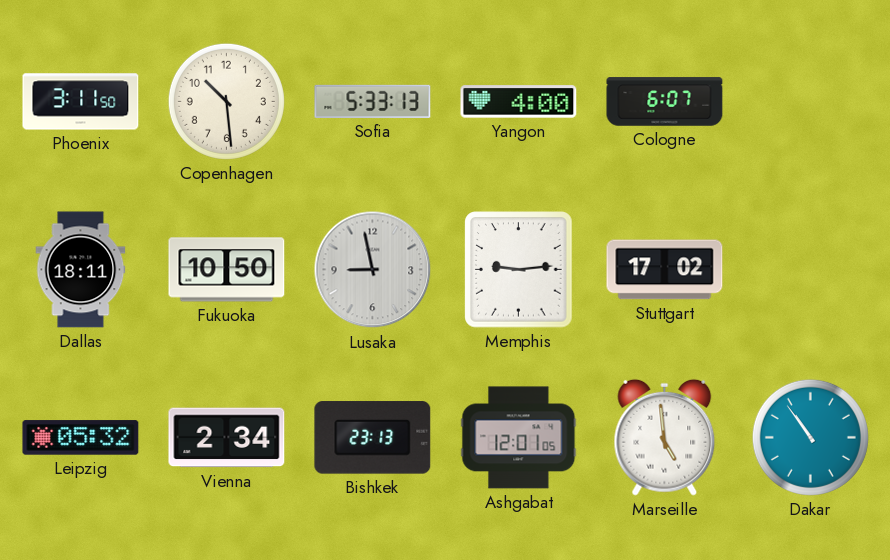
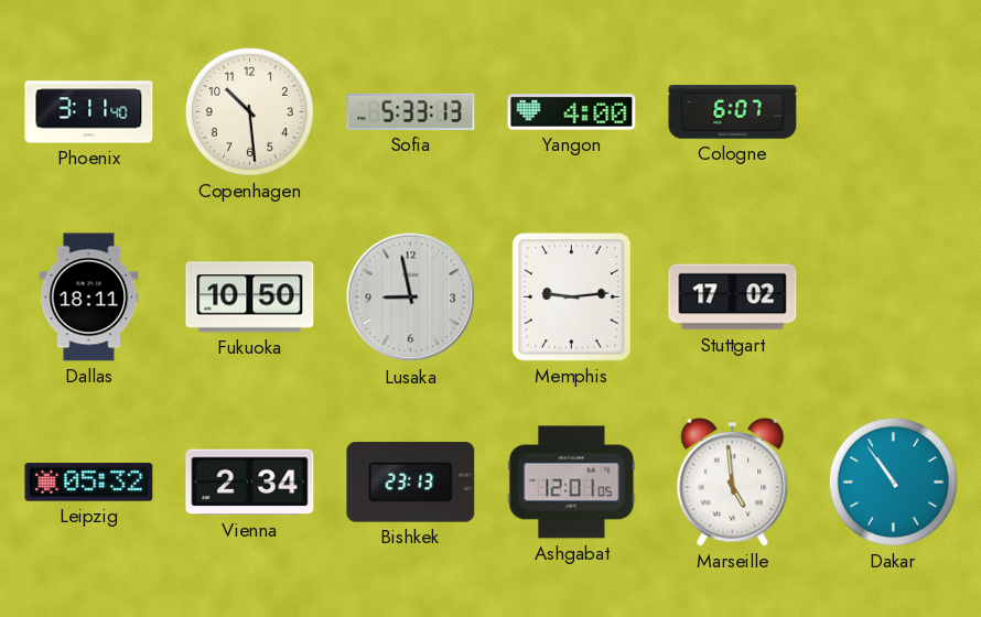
Phoenix: 3:11:50 -> 3:11:40 (89, 112)
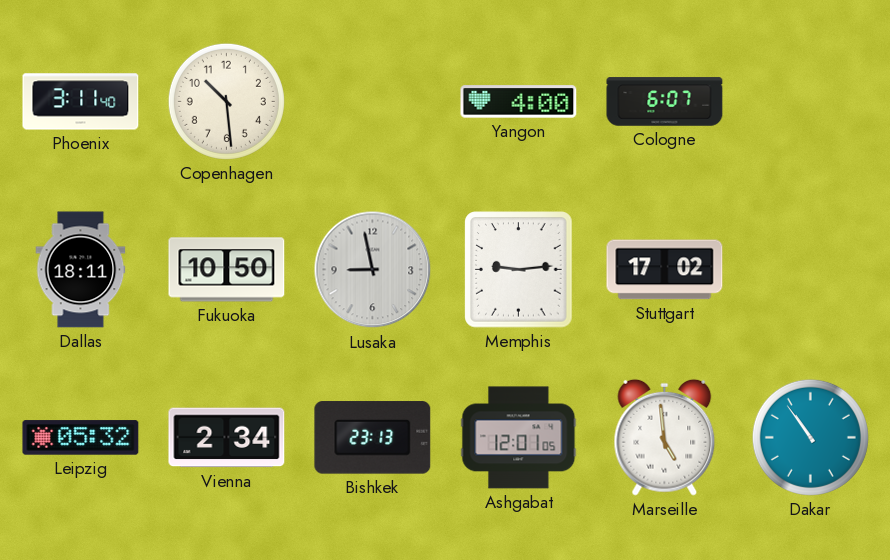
Sofia: 5:33 -> none (411, 111)
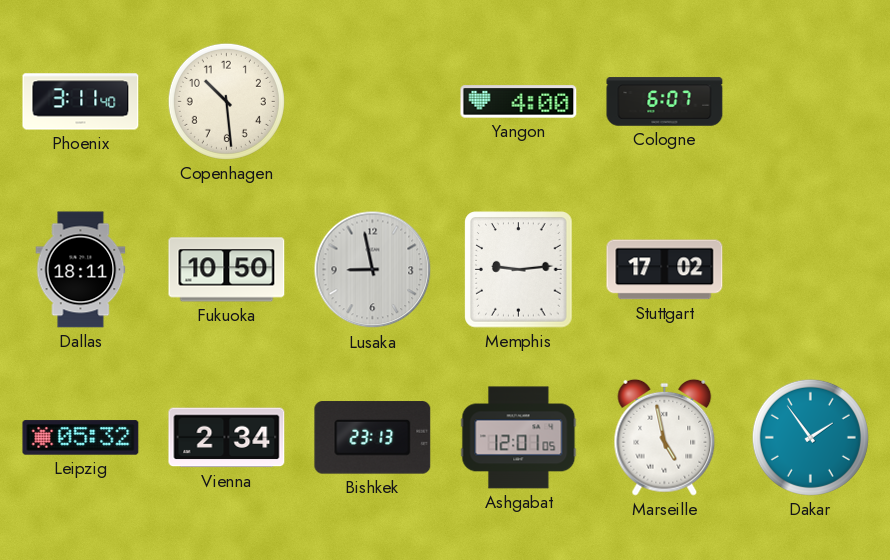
Marseille: 4:59 -> 4:58 (665, 437)
Dakar: 10:54 -> 1:54 (810, 437)
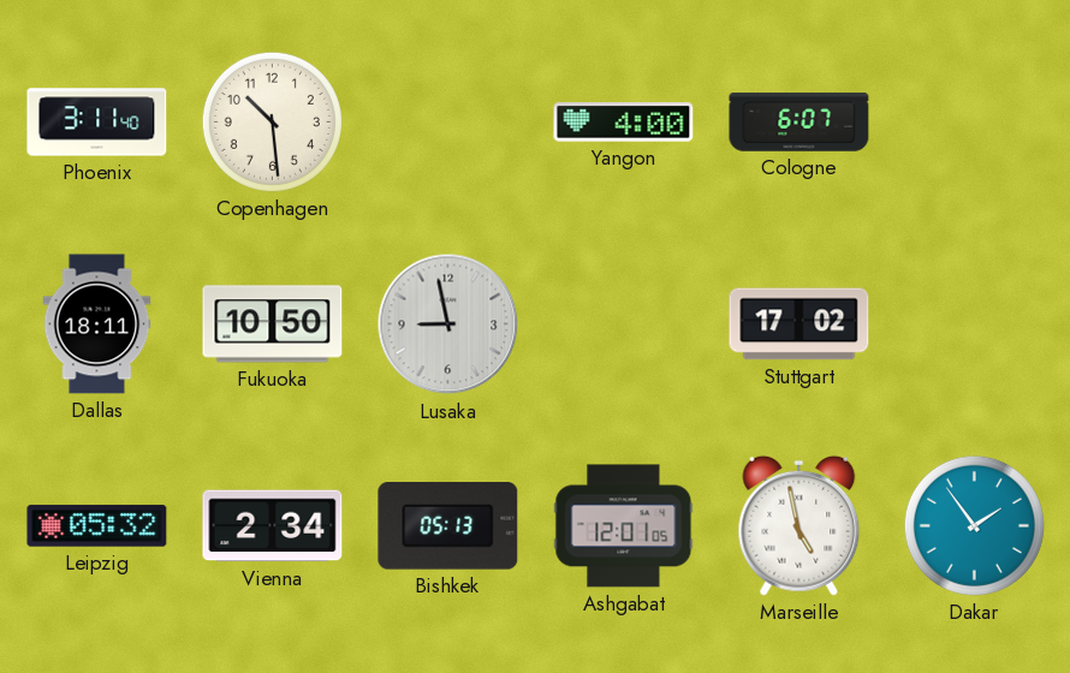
Memphis: 9:14 -> none (519, 270)
Bishkek: 23:13 -> 05:13 (448, 526)
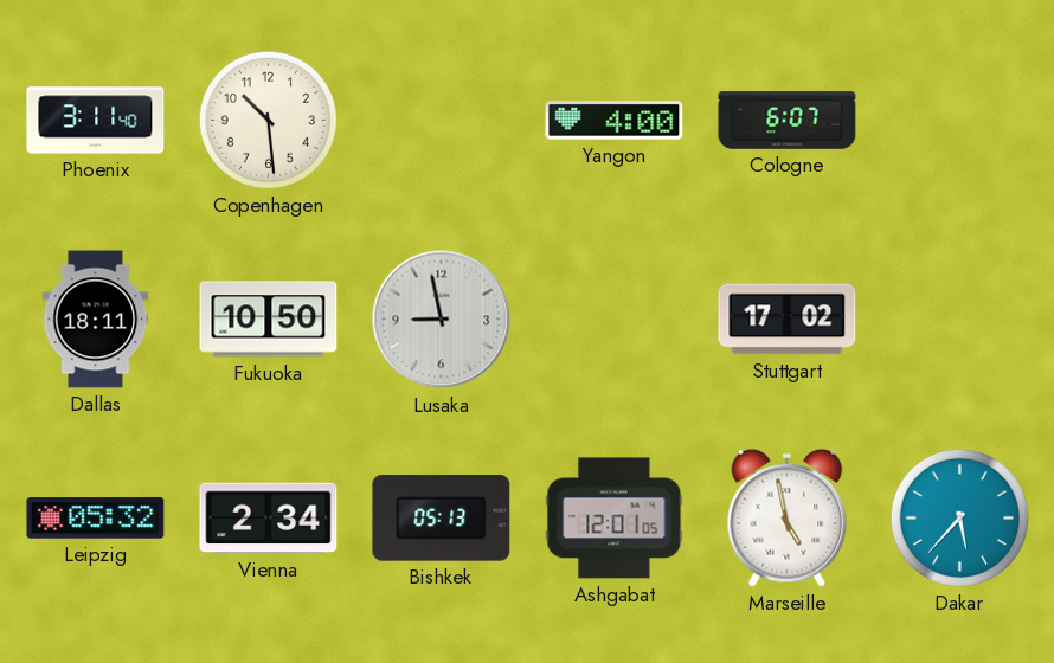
Dakar: 1:54 -> 5:37 (959, 517)
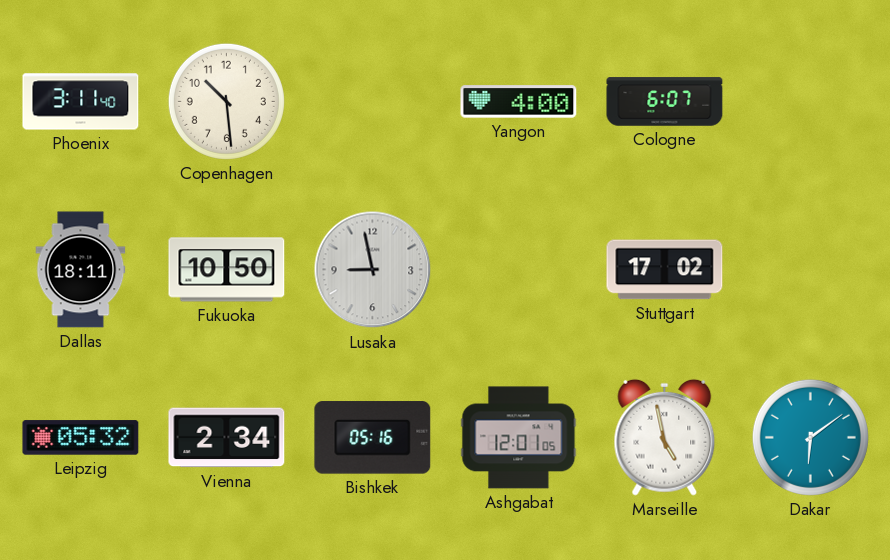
Bishkek: 05:13 -> 05:16 (373, 438)
Dakar: 5:37 -> 6:09 (810, 437)
